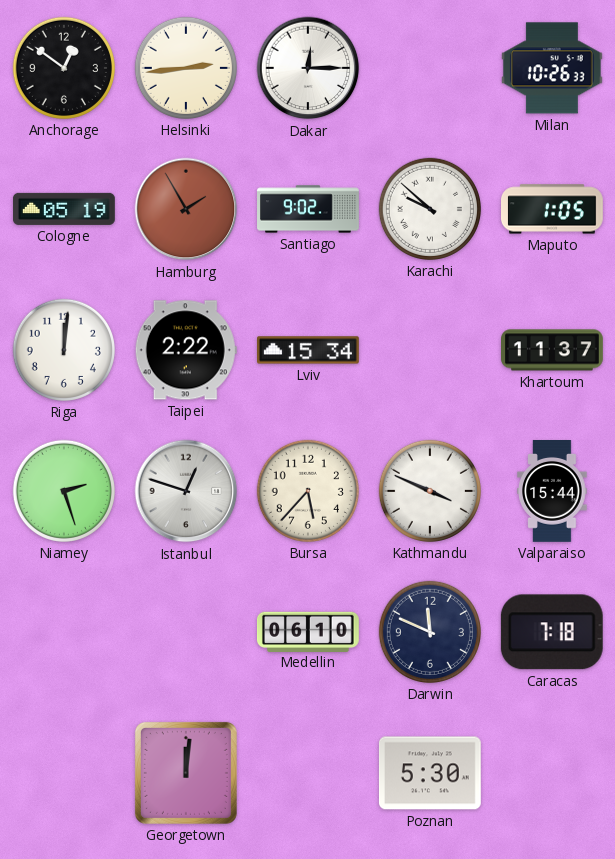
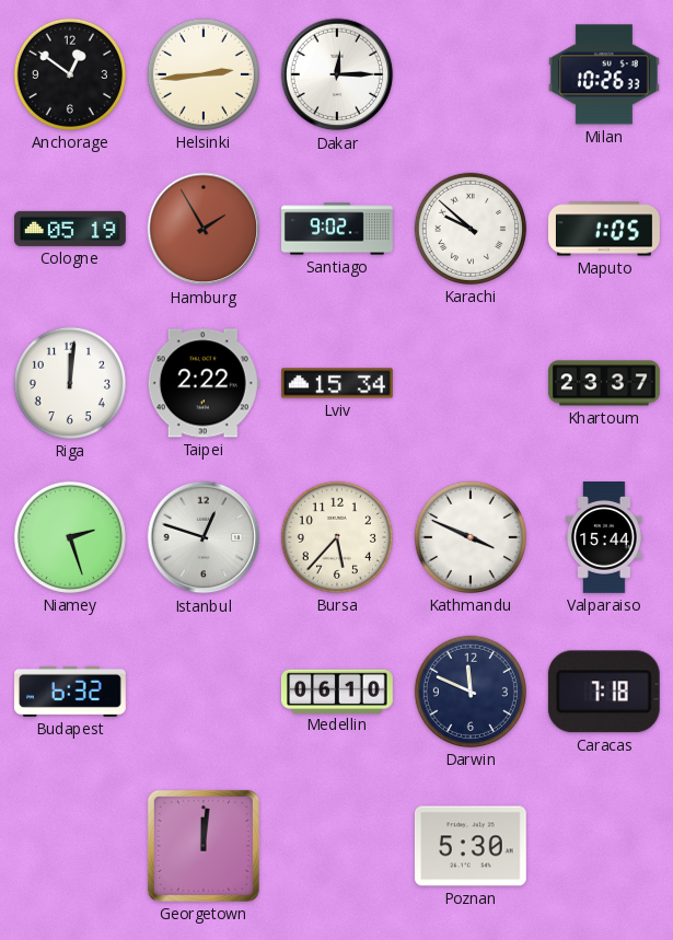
Khartoum: 11:37 -> 23:37 (605, 383)
Budapest: none -> 6:32 (71, 692)
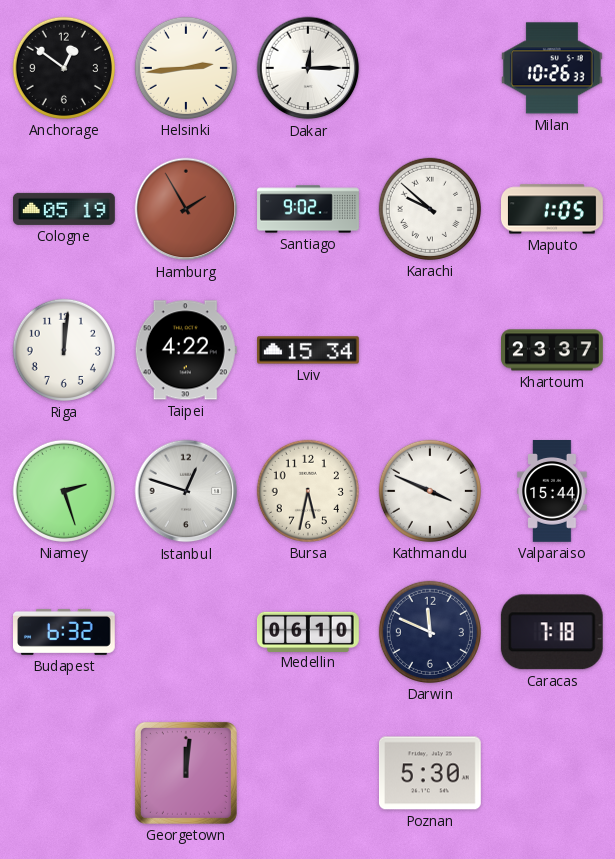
Taipei: 2:22 -> 4:22 (186, 350)
Bursa: 5:37 -> 5:32 (308, 491)
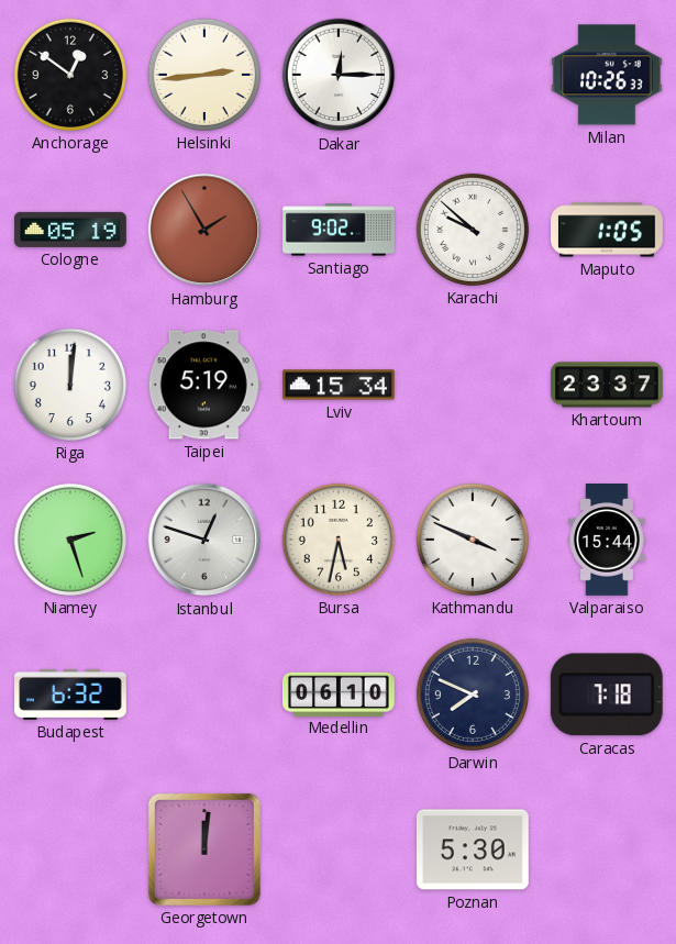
Taipei: 4:22 -> 5:19 (204, 385)
Darwin: 11:49 -> 7:49 (473, 695)
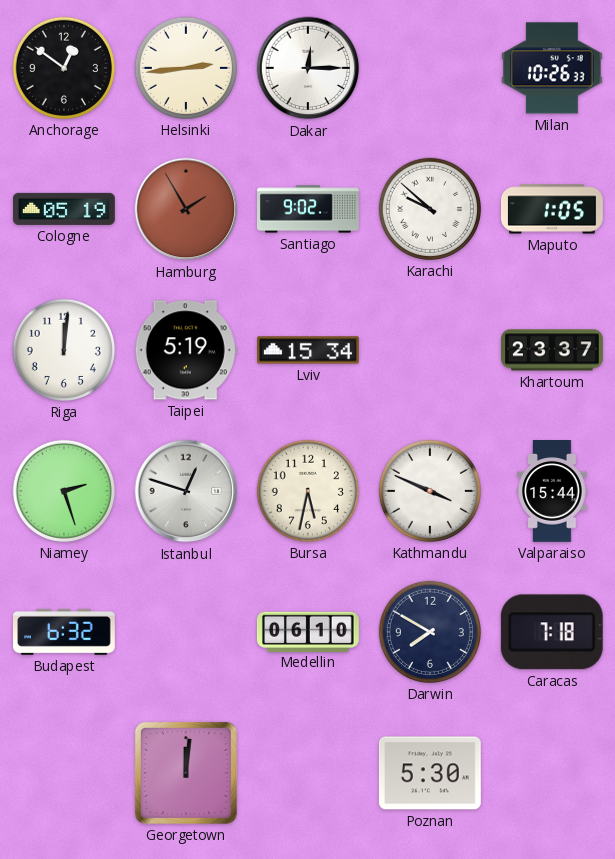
Darwin: 7:49 -> 7:50 (430, 632)
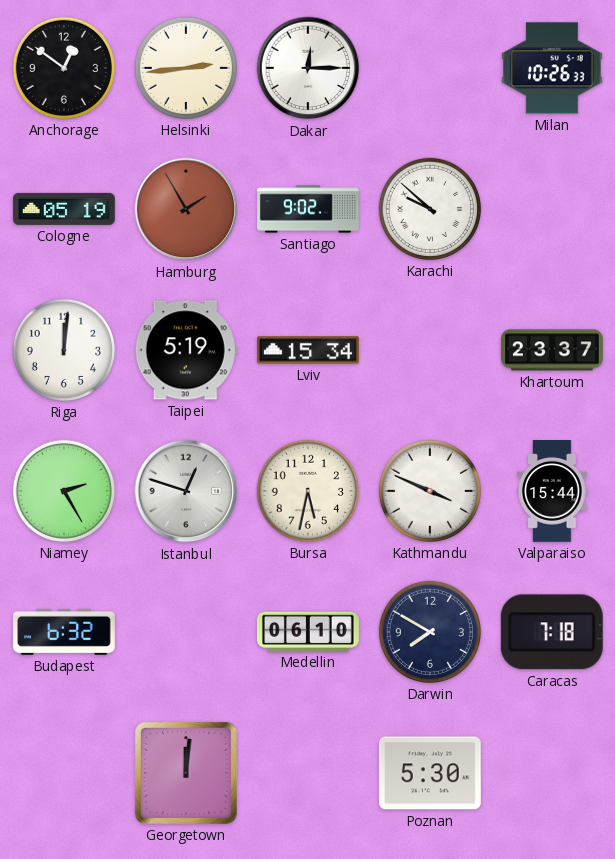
Maputo: 1:05 -> none (553, 209)
Niamey: 2:27 -> 2:25 (64, 491)
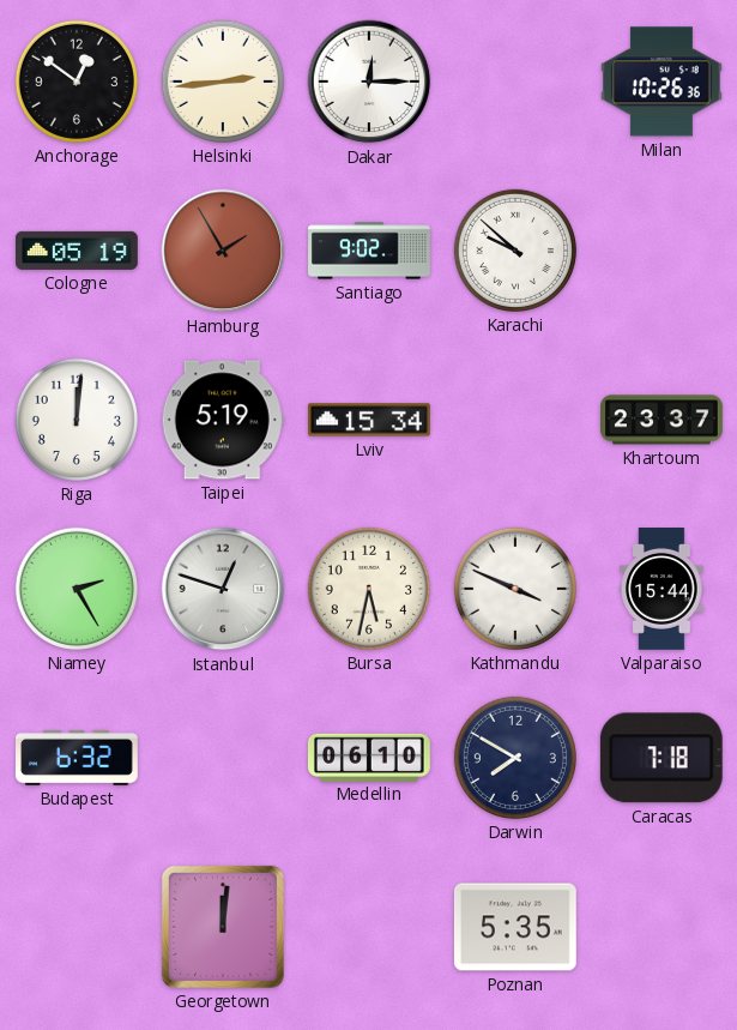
Milan: 10:26:33 -> 10:26:36 (662, 82)
Poznan: 5:30 -> 5:35 (515, 927)
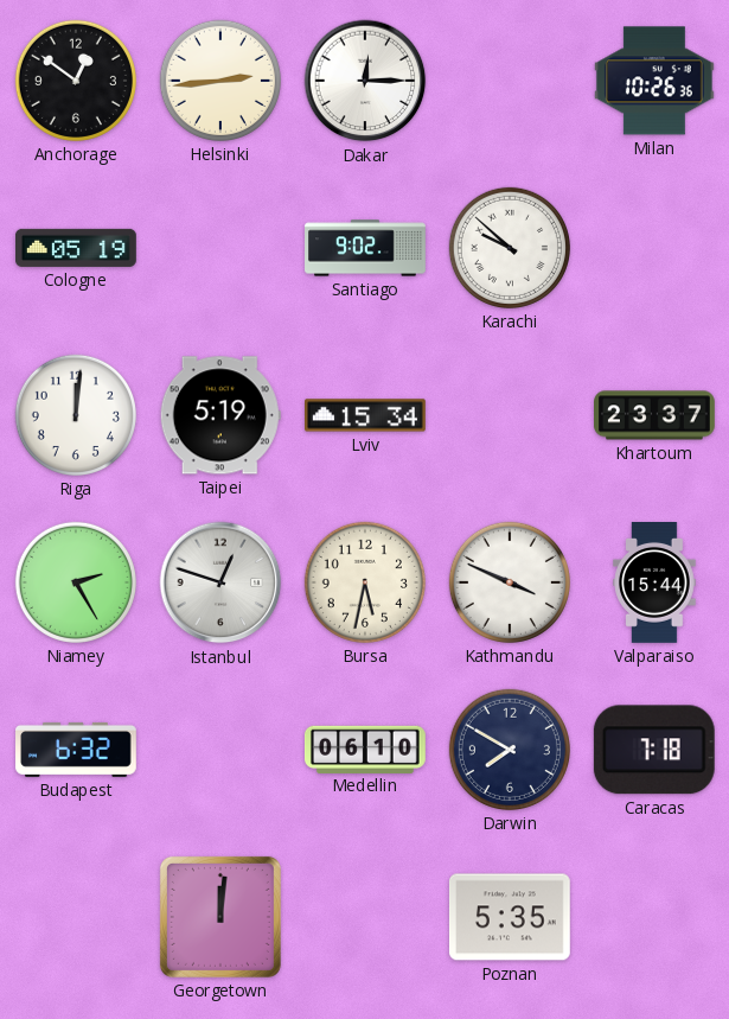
Hamburg: 1:55 -> none (223, 251)
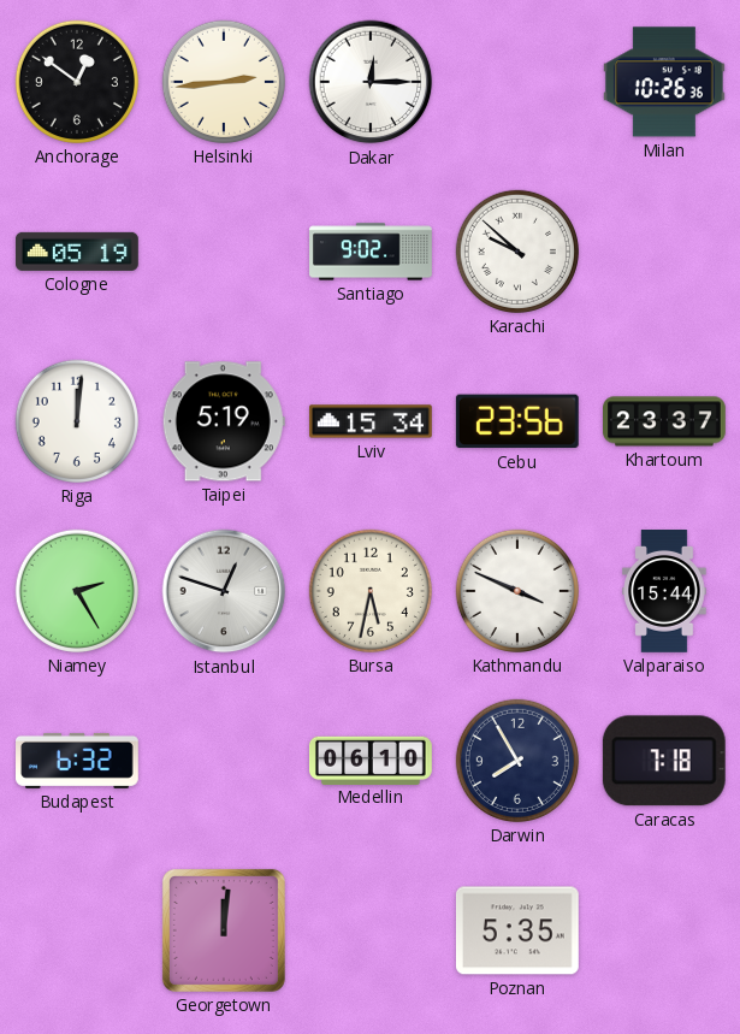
Cebu: none -> 23:56 (517, 421)
Darwin: 7:50 -> 7:55 (517, 761)
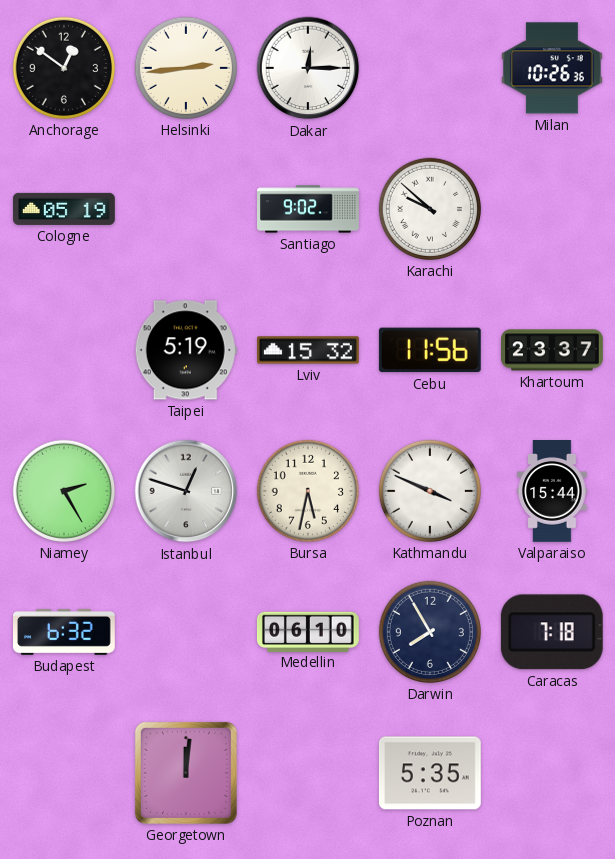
Riga: 12:01 -> none (77, 421)
Lviv: 15:34 -> 15:32 (309, 350)
Cebu: 23:56 -> 11:56 (430, 350)
